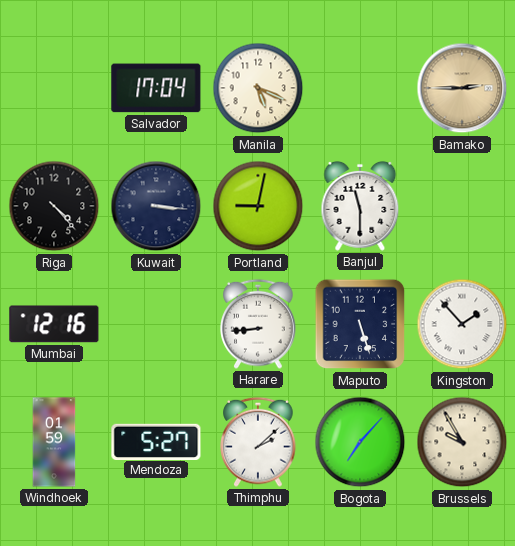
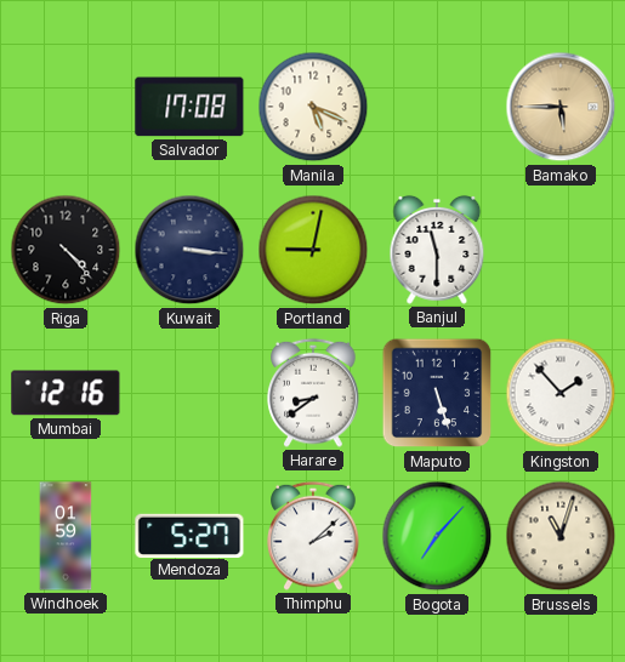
Salvador: 17:04 -> 17:08 (189, 107)
Bamako: 2:45 -> 5:45 (561, 107)
Harare: 8:44 -> 8:39 (313, 393)
Brussels: 9:55 -> 11:03 (561, 536)
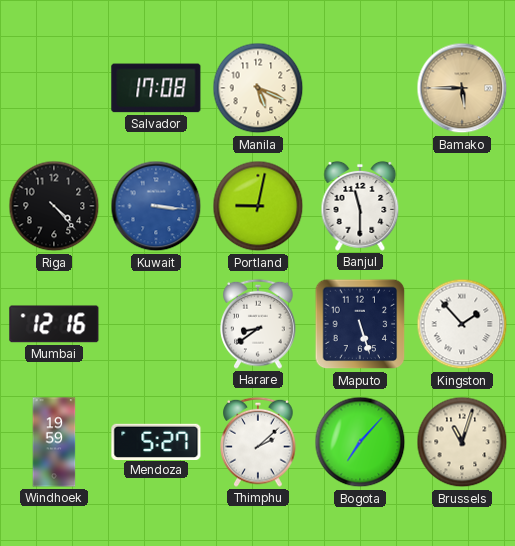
Kuwait dial: navy -> blue (156, 206)
Windhoek: 01:59 -> 19:59 (54, 442)
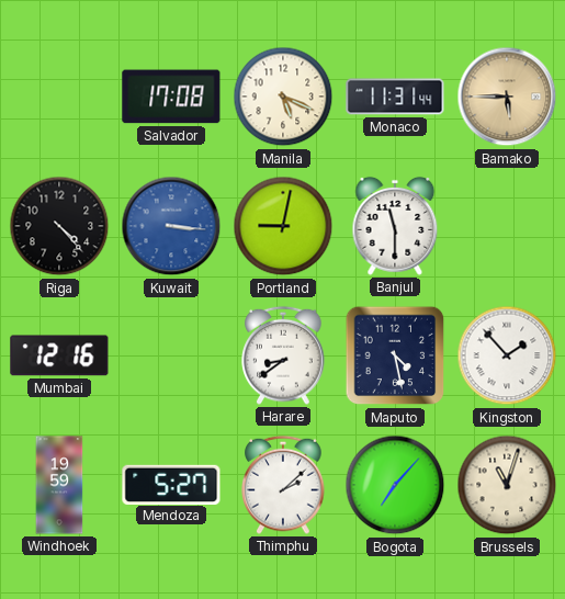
Monaco: none -> 11:31 (395, 97)
Maputo: 5:27 -> 4:28 (395, 355)
